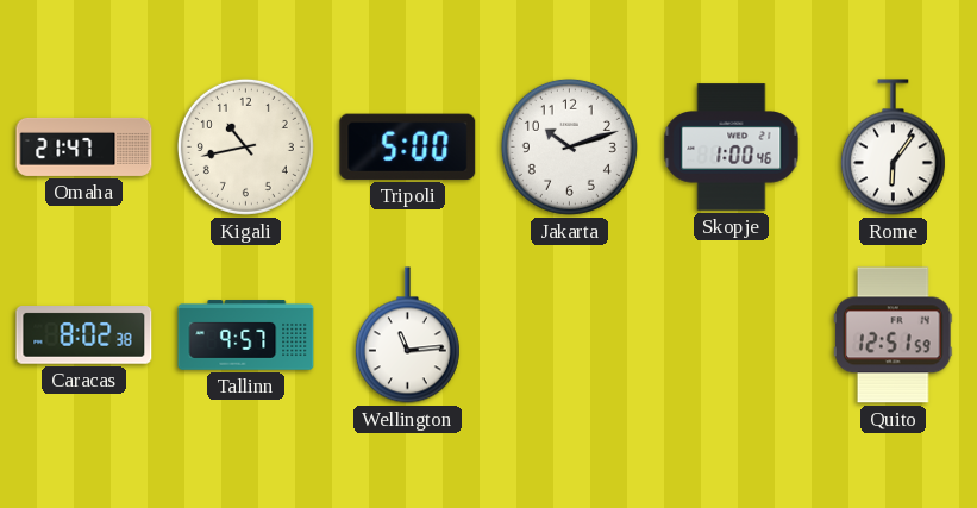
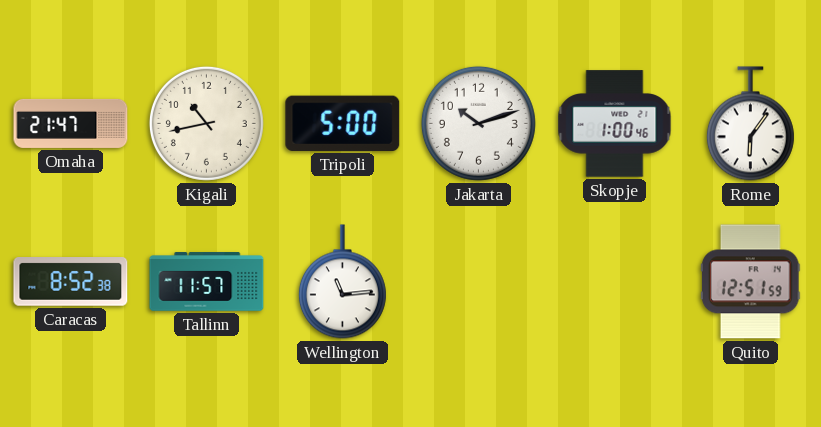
Caracas: 8:02 -> 8:52 (71, 282)
Tallinn: 9:57 -> 11:57 (207, 282)
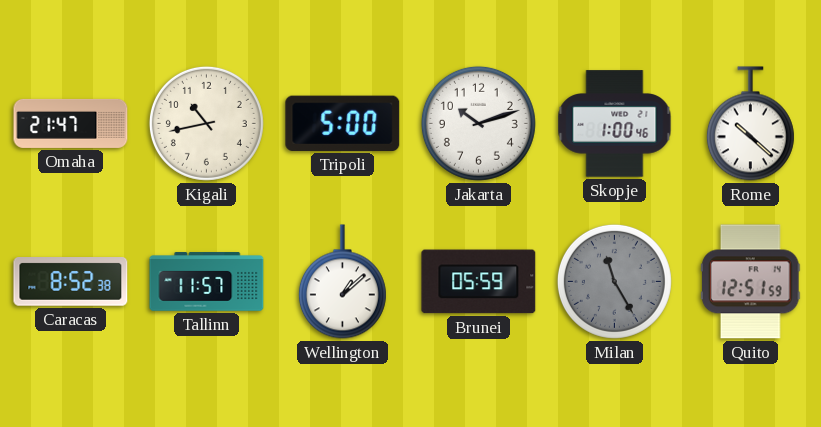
Rome: 6:06 -> 10:22 (750, 124)
Wellington: 11:14 -> 1:08 (342, 282)
Brunei: none -> 05:59 (479, 282)
Milan: none -> 11:25 (614, 281)
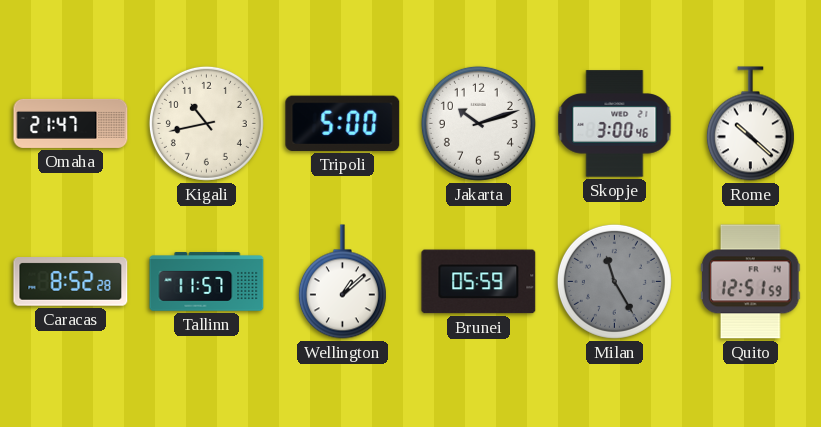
Skopje: 1:00 -> 3:00 (615, 124)
Caracas: 8:52:38 -> 8:52:28 (71, 282)
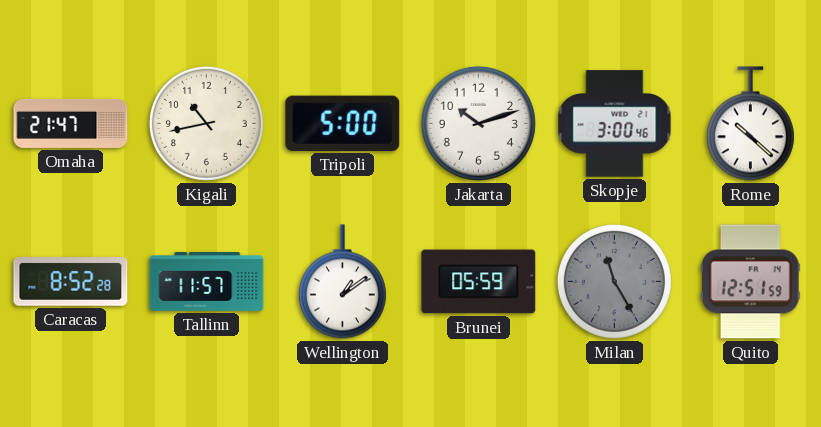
Wellington: 1:08 -> 1:09 (342, 282)
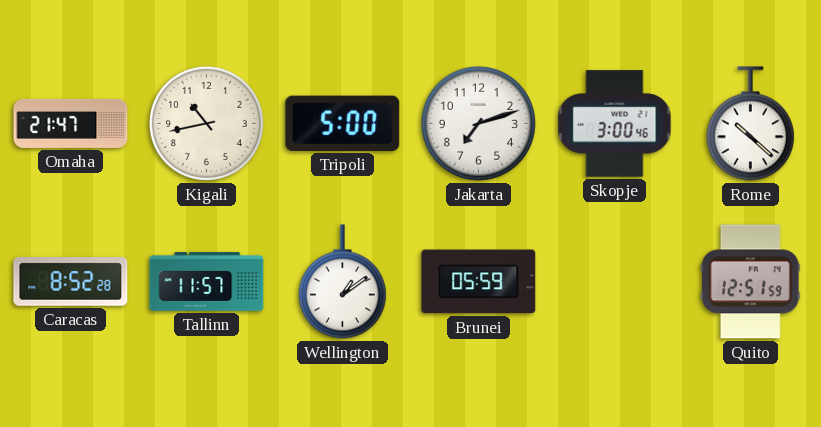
Jakarta: 10:12 -> 7:12 (478, 123)
Milan: 11:25 -> none (614, 281)
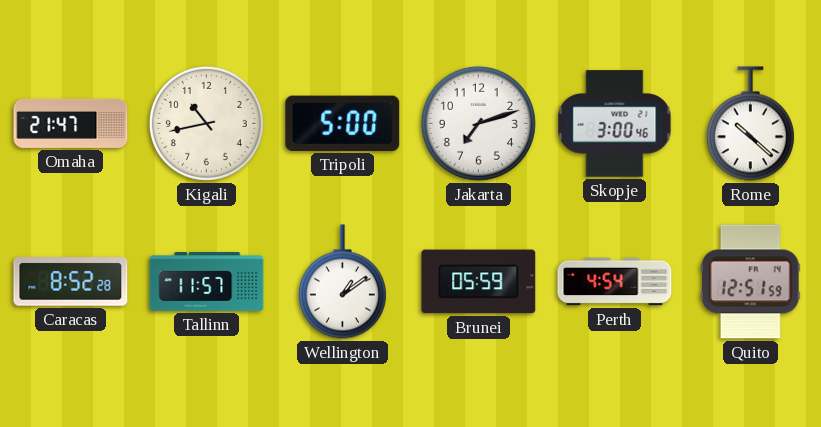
Perth: none -> 4:54 (615, 282)
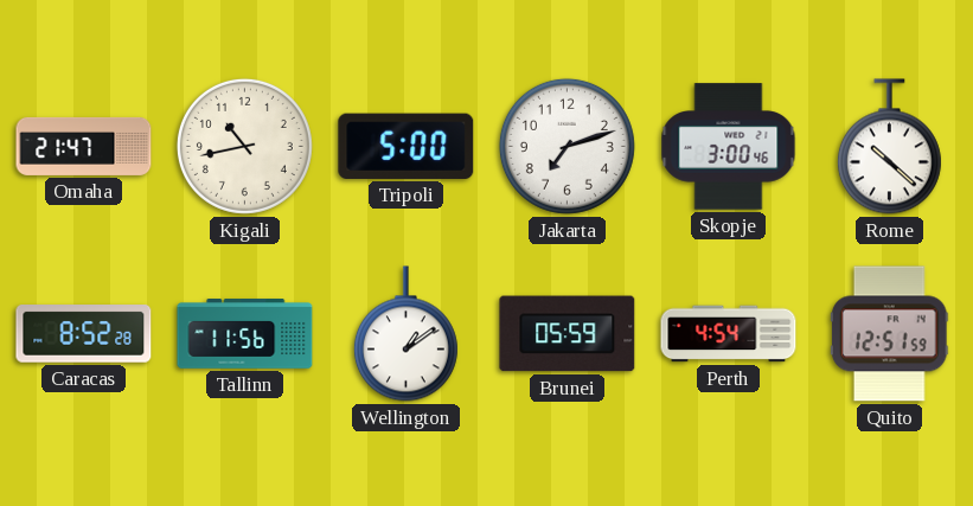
Tallinn: 11:57 -> 11:56 (245, 334)
